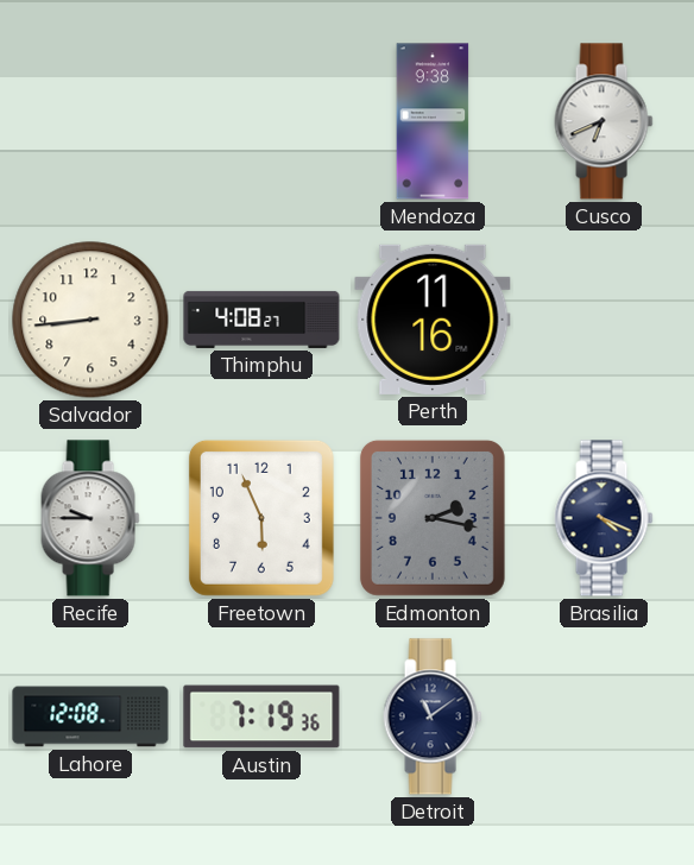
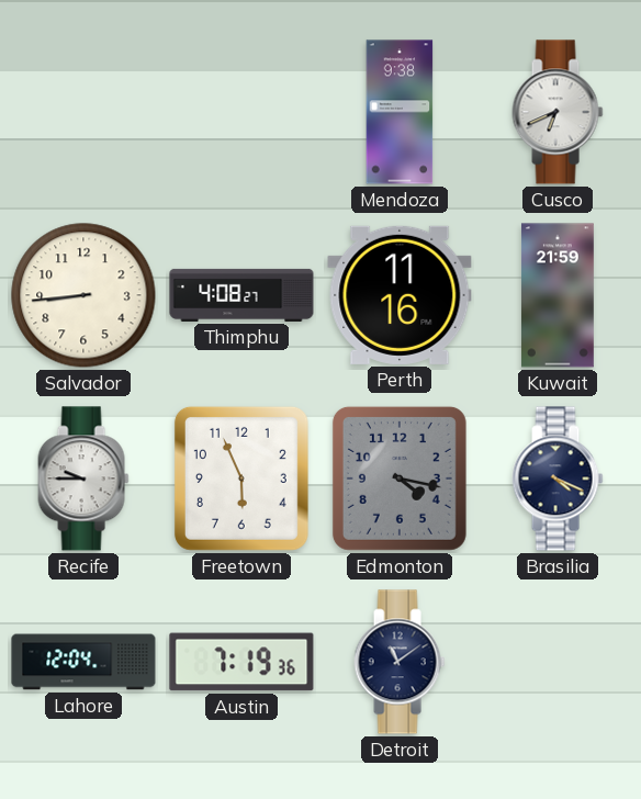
Kuwait: none -> 21:59 (558, 295)
Edmonton: 2:17 -> 4:17 (400, 479)
Lahore: 12:08 -> 12:04 (83, 662)
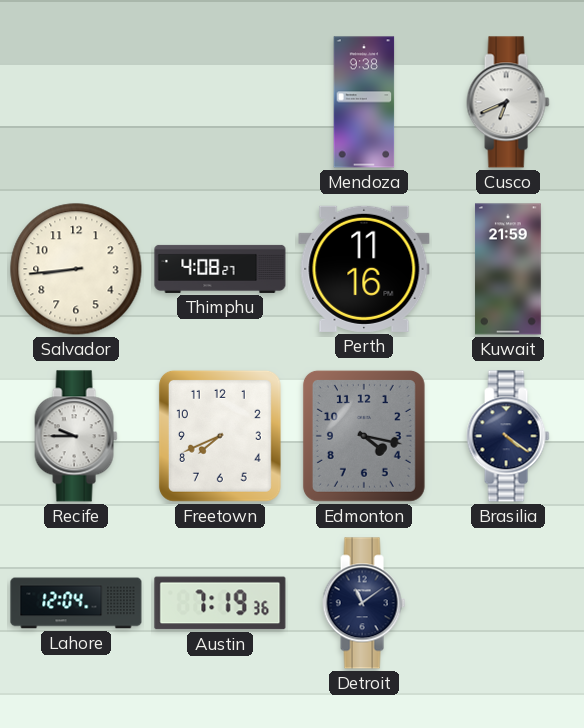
Freetown: 5:56 -> 7:41 (220, 436)
Brasilia: 4:19 -> 4:21 (508, 436)
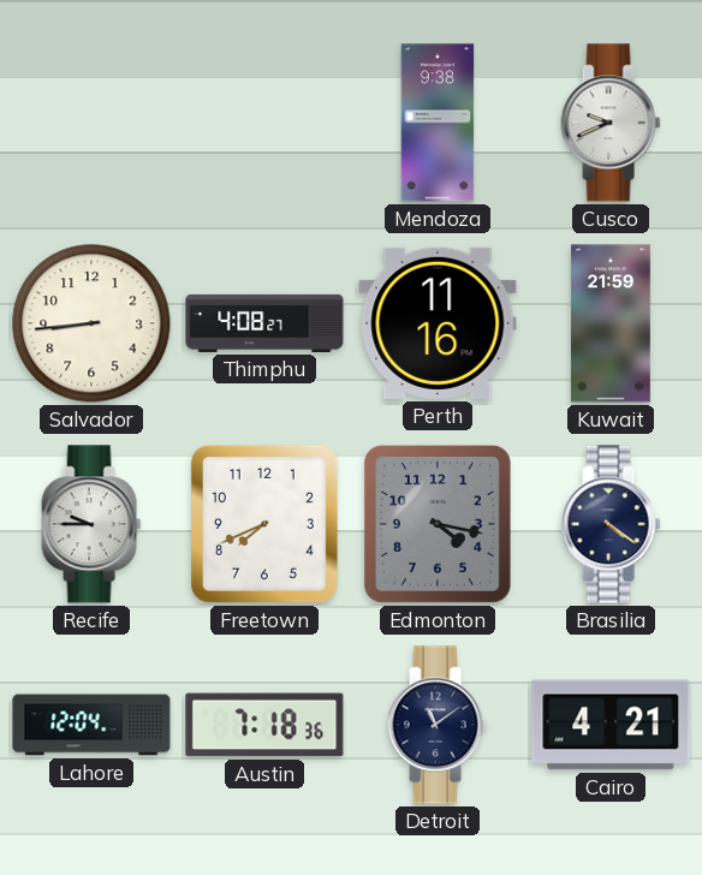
Cusco: 6:41 -> 9:41 (611, 123)
Austin: 7:19 -> 7:18 (264, 725)
Cairo: none -> 4:21 (611, 725)
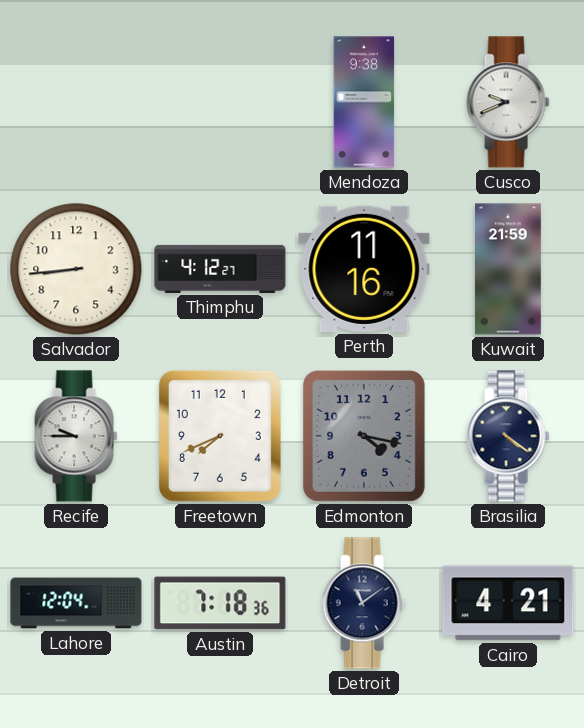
Thimphu: 4:08 -> 4:12 (220, 269)
